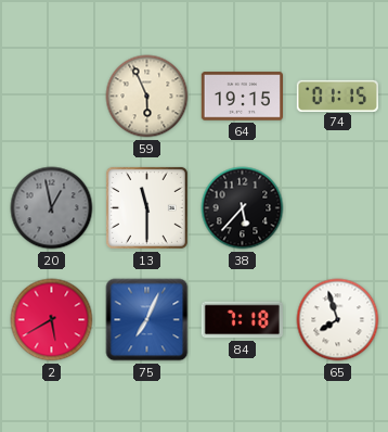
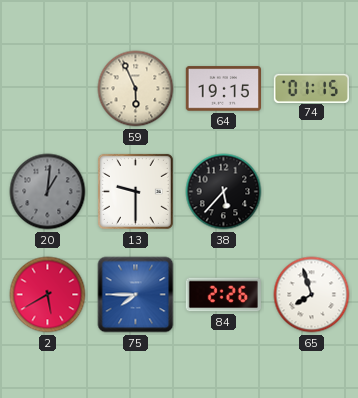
20: 12:58 -> 1:01 (48, 192)
13: 11:30 -> 9:30 (135, 191)
75: 7:04 -> 7:45 (136, 295)
84: 7:18 -> 2:26 (223, 295)
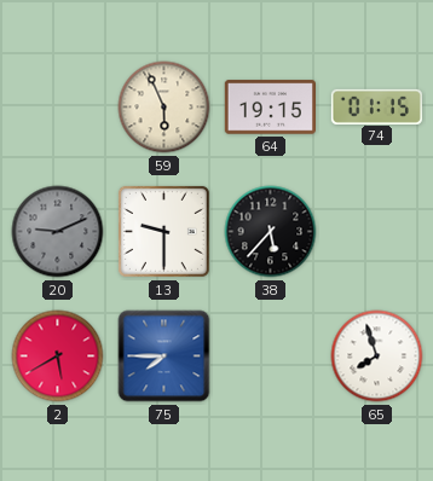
20: 1:01 -> 9:11 (58, 232)
84: 2:26 -> none (223, 295)
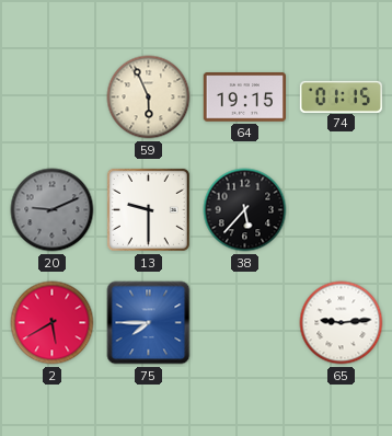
65: 7:57 -> 9:14 (342, 323)
